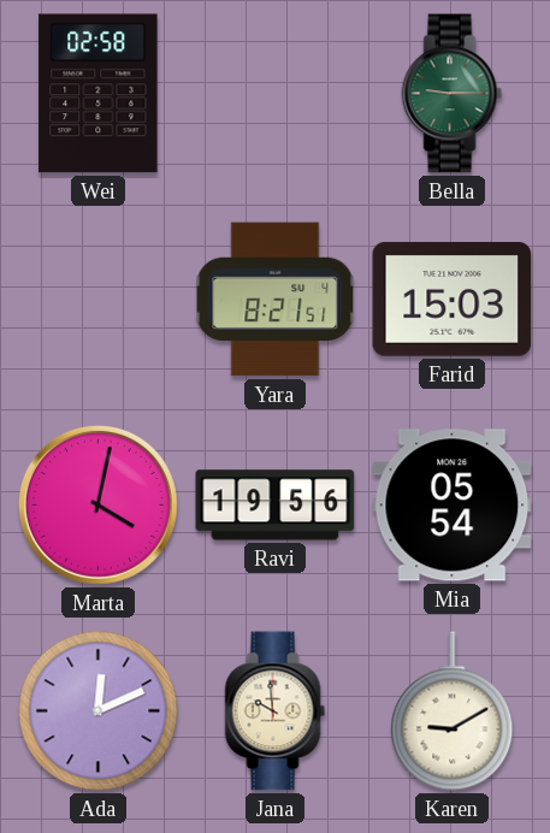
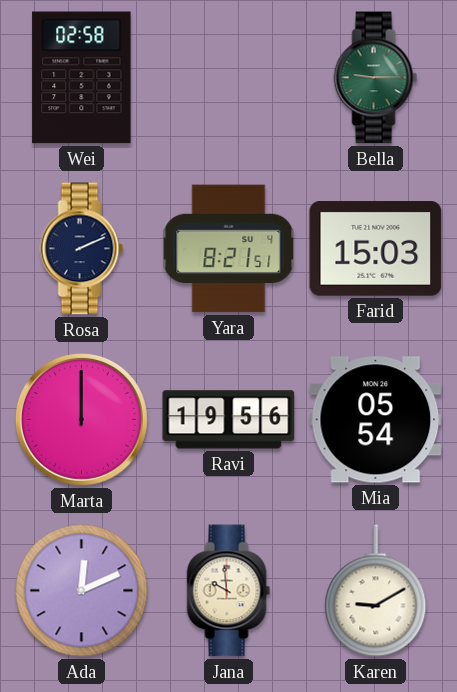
Rosa: none -> 2:11 (82, 249)
Marta: 4:02 -> 12:00 (81, 419)
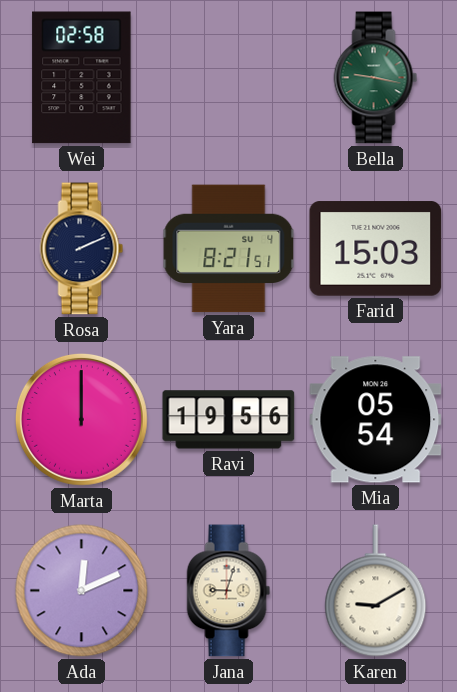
Bella: 9:15 -> 9:17 (376, 78)
Jana: 9:59 -> 9:03 (229, 591)
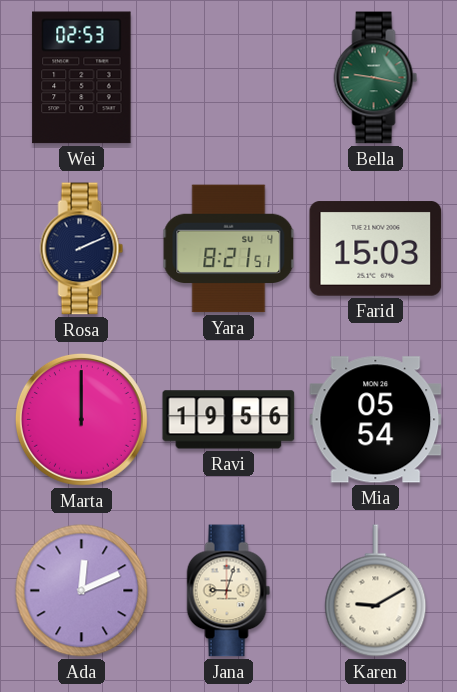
Wei: 02:58 -> 02:53 (82, 78)
